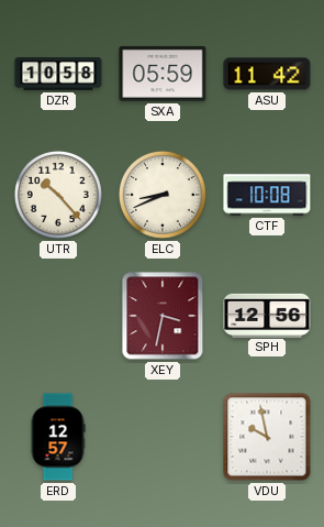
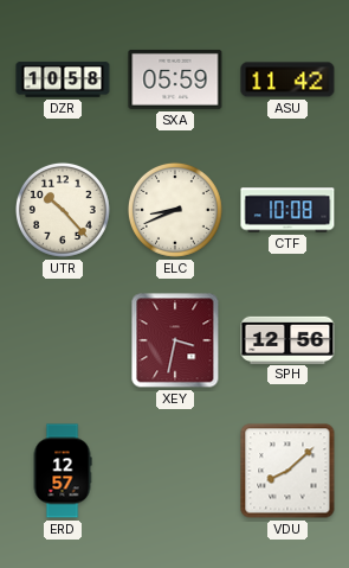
VDU: 9:58 -> 8:08 (287, 471)
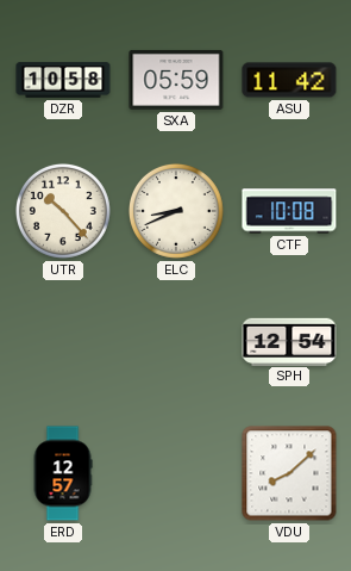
XEY: 3:32 -> none (175, 340)
SPH: 12:56 -> 12:54 (289, 341)
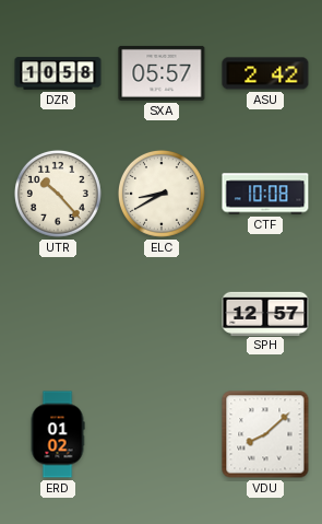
SXA: 05:59 -> 05:57 (162, 73)
ASU: 11:42 -> 2:42 (265, 73)
ELC: 8:41 -> 8:40 (162, 194)
SPH: 12:54 -> 12:57 (265, 313)
ERD: 12:57 -> 01:02 (58, 434)
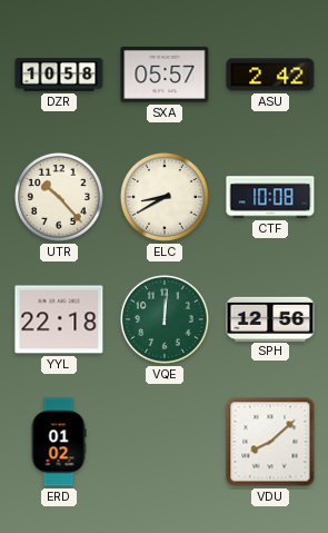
YYL: none -> 22:18 (59, 319)
VQE: none -> 12:01 (165, 319)
SPH: 12:57 -> 12:56 (270, 318)
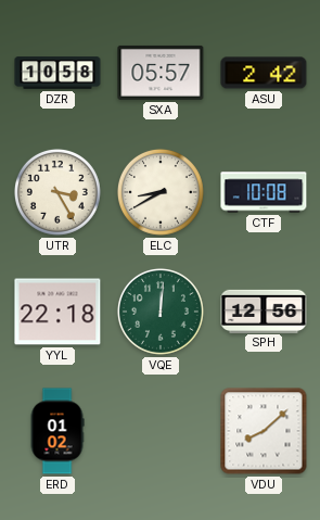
UTR: 10:23 -> 3:25 (57, 192)
